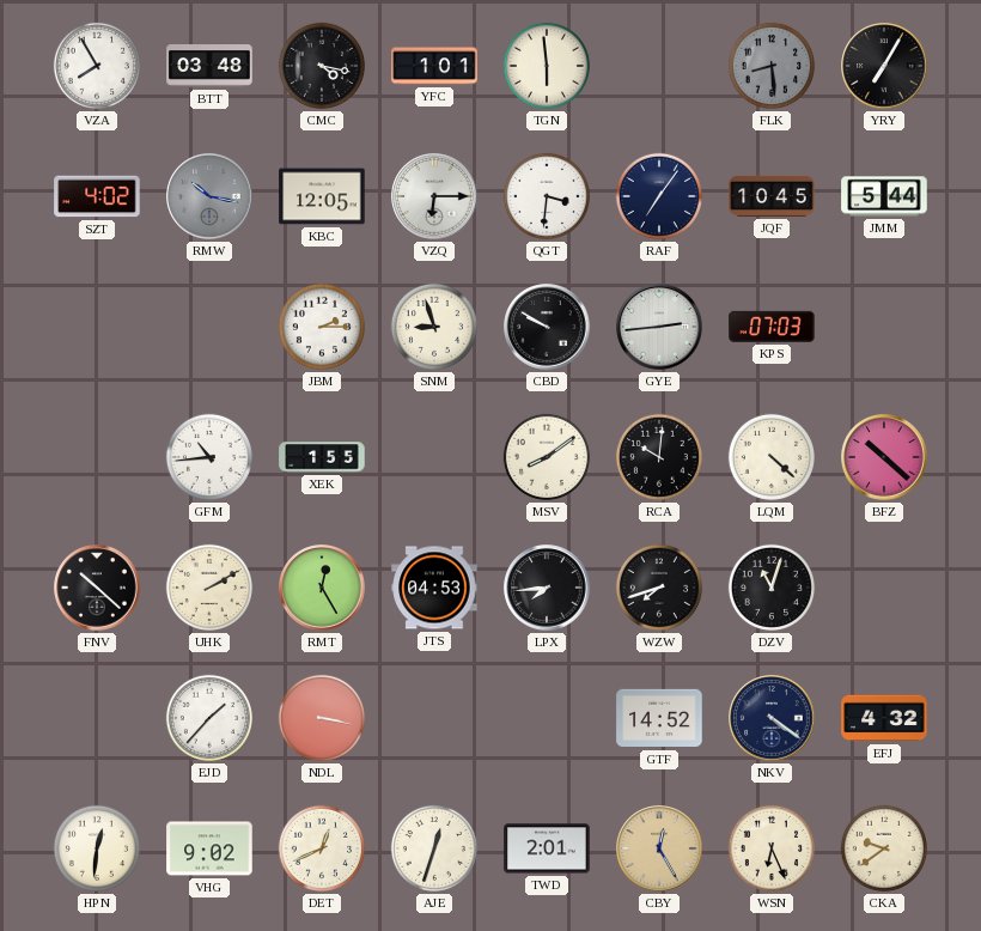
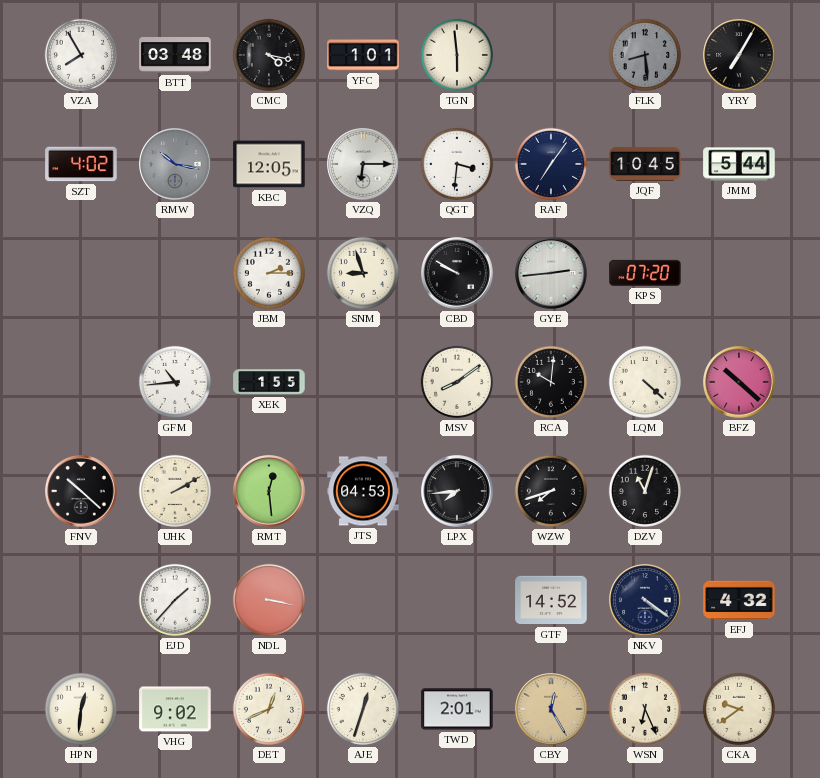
KPS: 07:03 -> 07:20 (645, 273)
RMT: 12:25 -> 12:29 (269, 491)
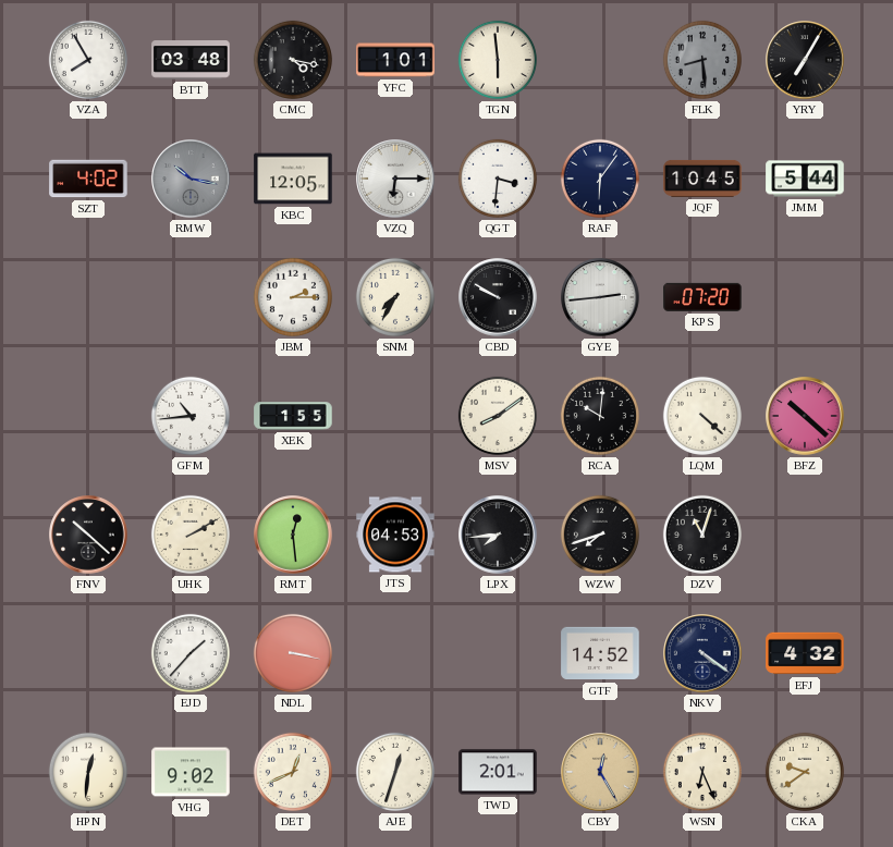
RAF: 7:06 -> 6:06 (600, 179)
SNM: 8:57 -> 7:35 (395, 297)
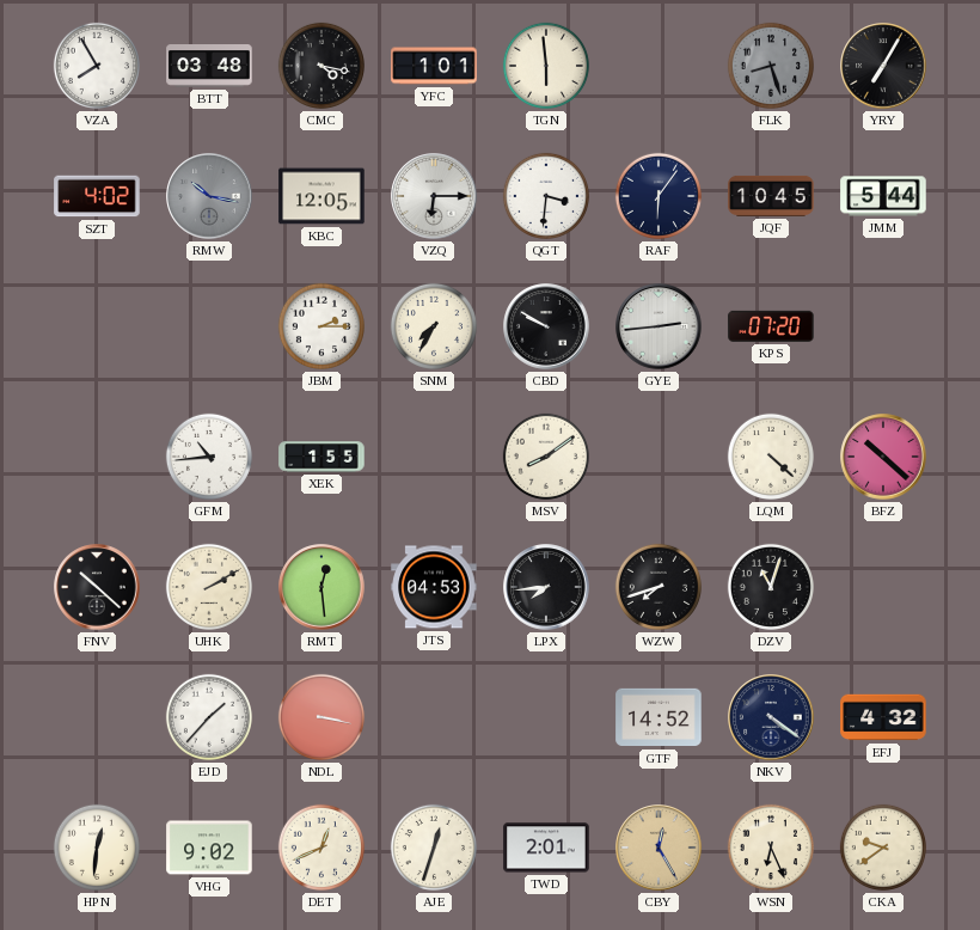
FLK: 8:29 -> 8:27 (771, 66)
RCA: 10:01 -> none (600, 416)
